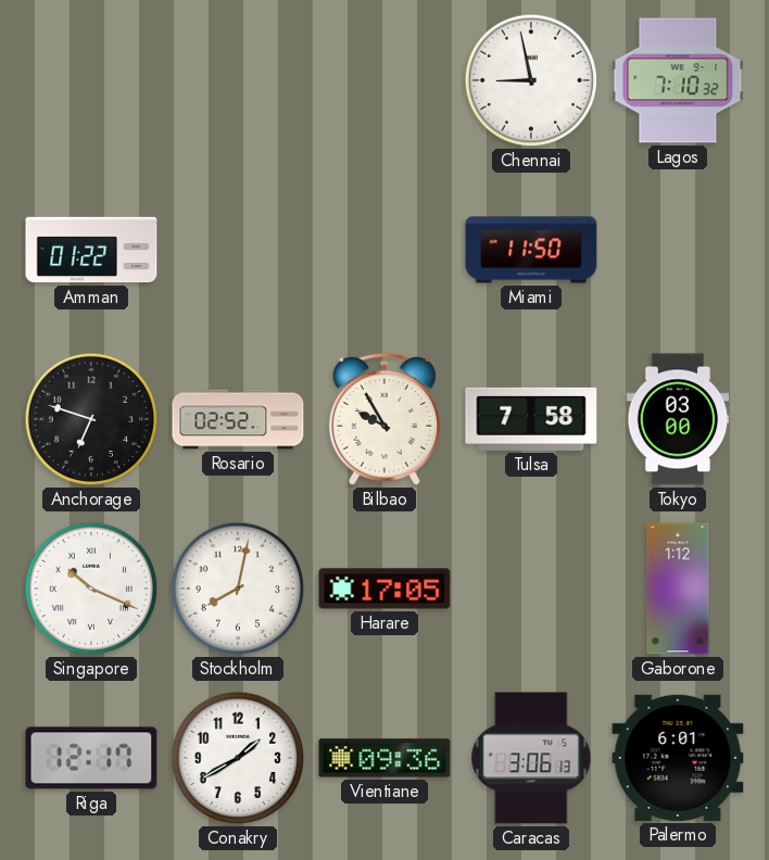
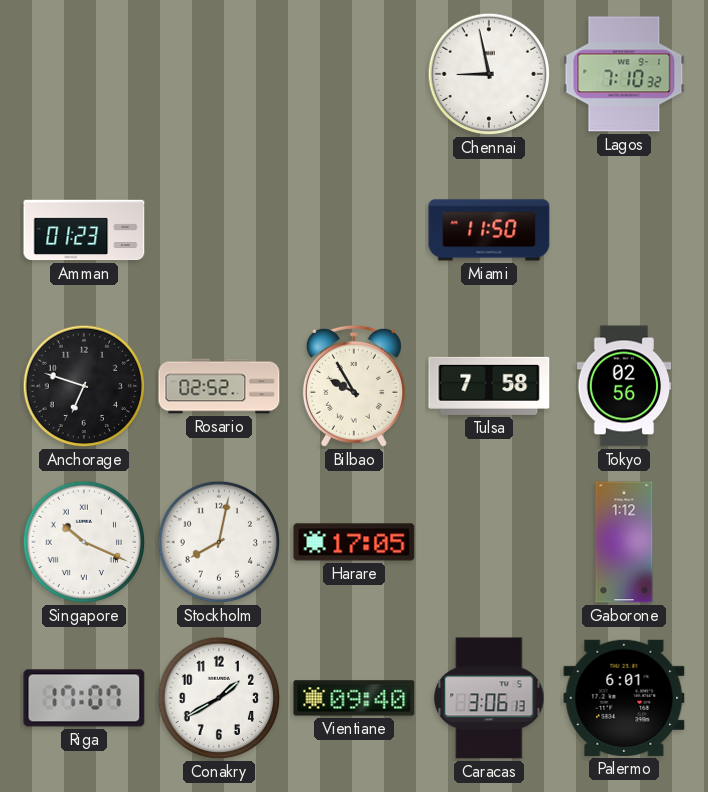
Amman: 01:22 -> 01:23 (84, 230)
Tokyo: 03:00 -> 02:56 (624, 386)
Riga: 12:17 -> 17:07 (84, 698)
Vientiane: 09:36 -> 09:40 (354, 698)
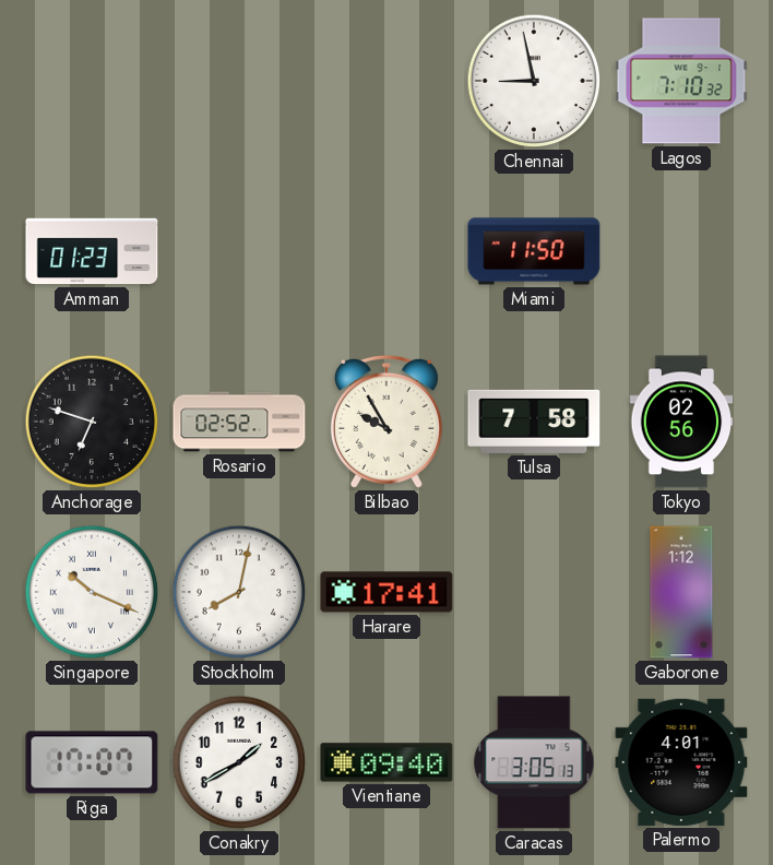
Harare: 17:05 -> 17:41 (386, 592)
Caracas: 3:06 -> 3:05 (534, 762)
Palermo: 6:01 -> 4:01 (681, 762)
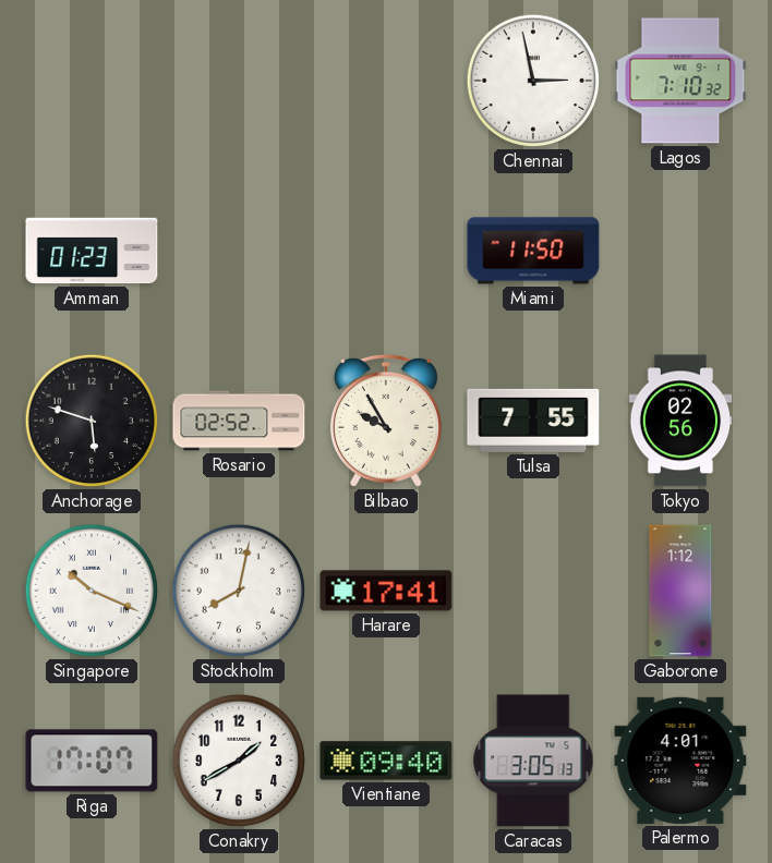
Chennai: 8:58 -> 2:58 (533, 81)
Anchorage: 6:48 -> 5:48 (92, 421)
Tulsa: 7:58 -> 7:55 (533, 421)
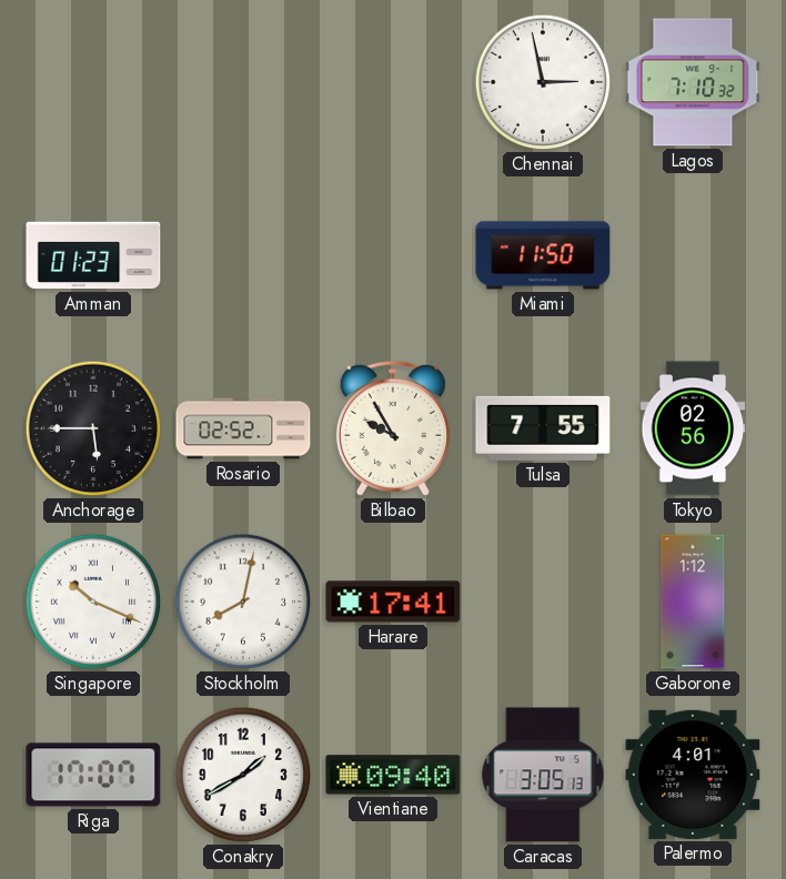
Anchorage: 5:48 -> 5:45 (93, 428)
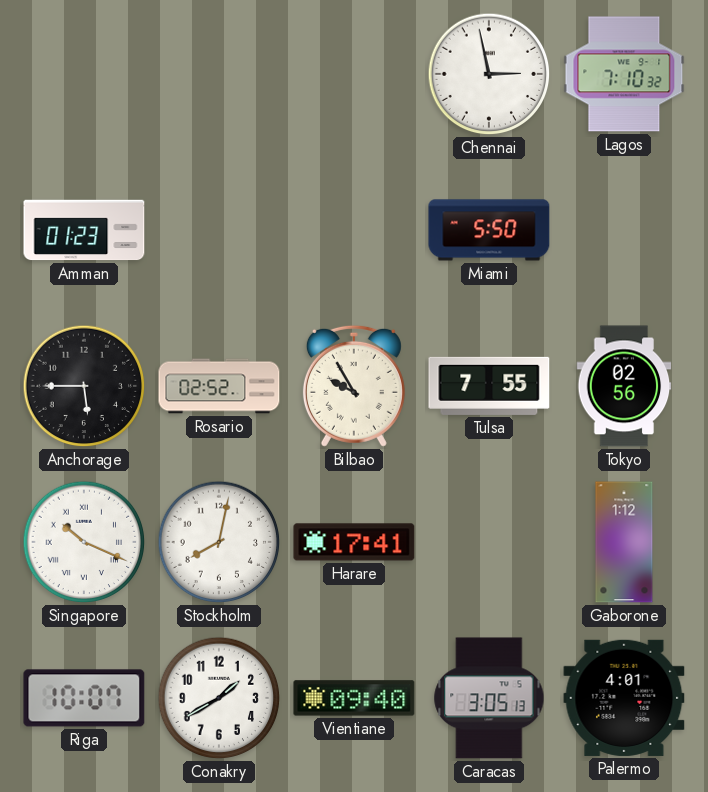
Miami: 11:50 -> 5:50 (489, 230)
Riga: 17:07 -> 10:07 (84, 698)
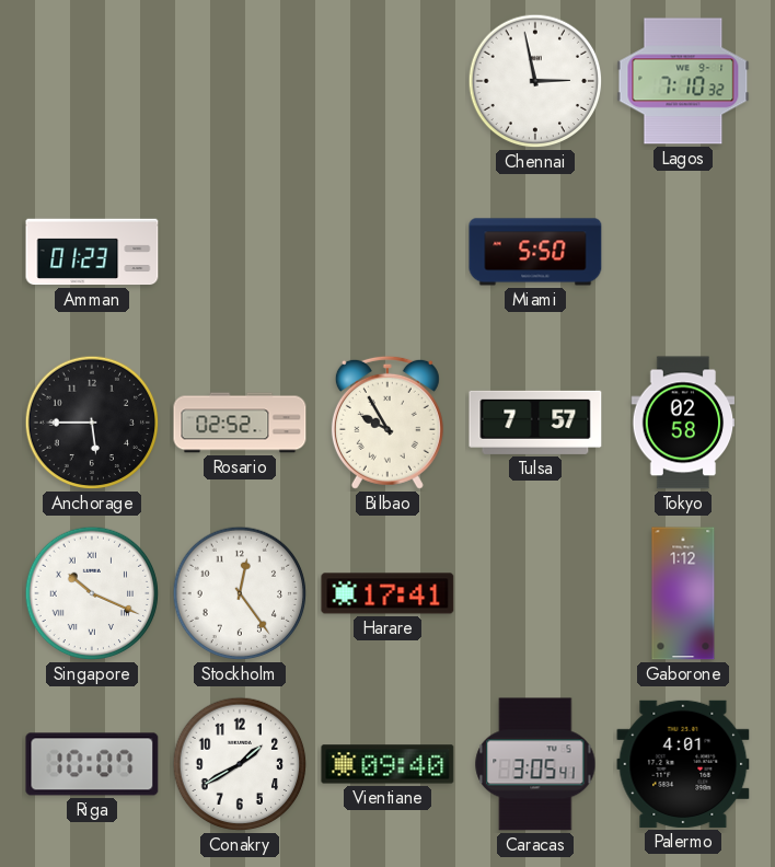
Tulsa: 7:55 -> 7:57 (535, 423)
Tokyo: 02:56 -> 02:58 (683, 423)
Stockholm: 8:02 -> 12:24 (240, 593)
Caracas: 3:05:13 -> 3:05:41 (535, 764)
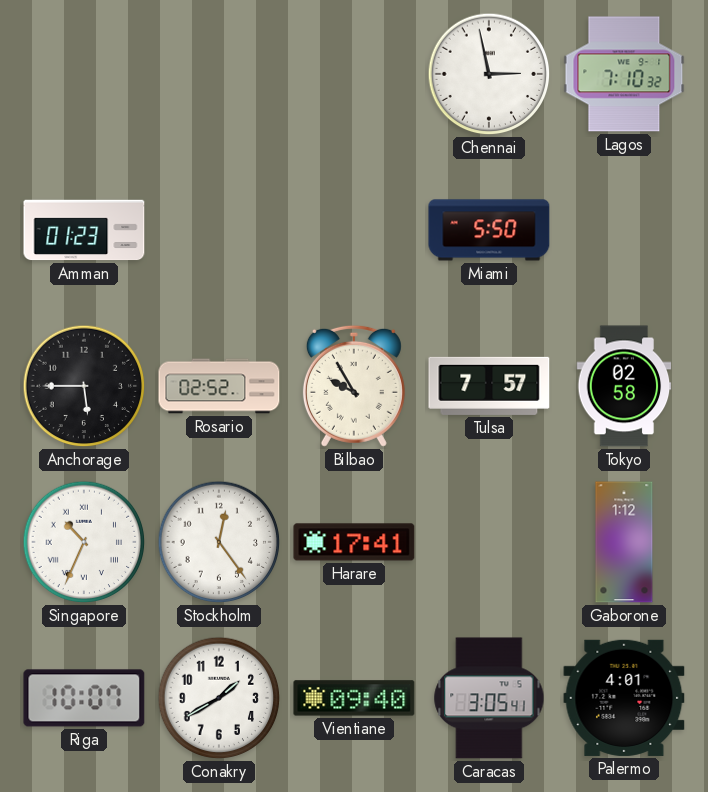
Singapore: 10:19 -> 10:34 (84, 542)
